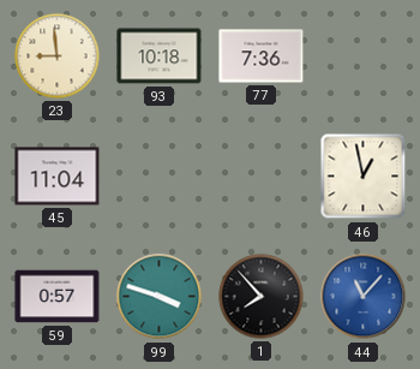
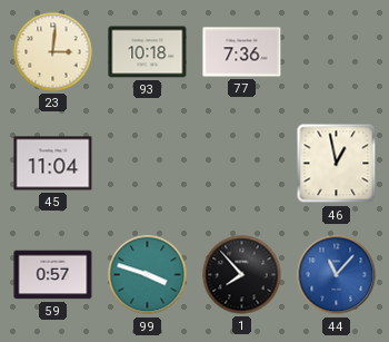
23: 8:59 -> 3:01 (53, 52)
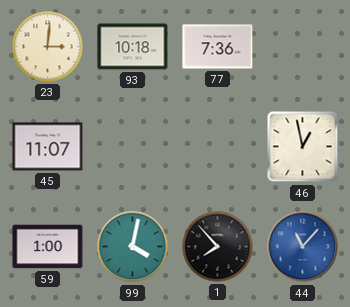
45: 11:04 -> 11:07 (48, 147)
59: 0:57 -> 1:00 (48, 247)
99: 3:48 -> 4:02 (133, 247)
